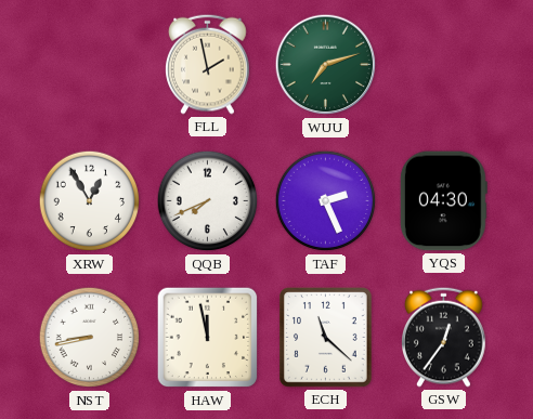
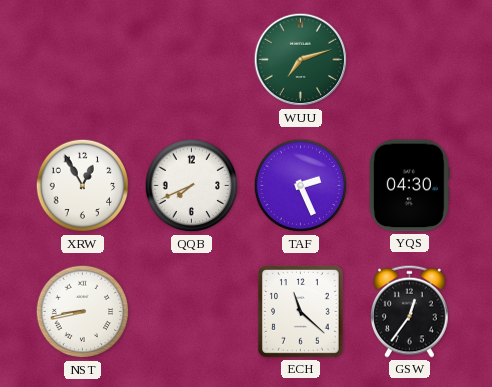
FLL: 1:58 -> none (208, 64)
HAW: 11:58 -> none (208, 338)
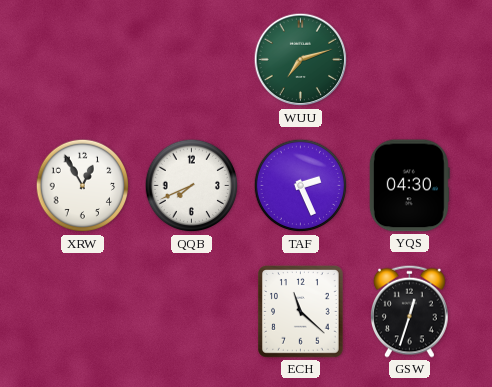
NST: 8:43 -> none (83, 312)
GSW: 12:36 -> 12:33 (410, 311)
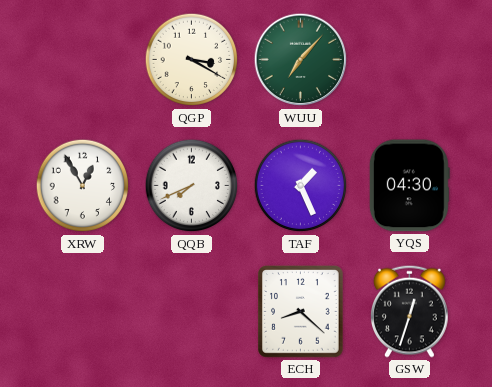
QGP: none -> 3:20 (192, 60)
WUU: 7:12 -> 7:07 (301, 60)
TAF: 2:26 -> 1:26 (301, 186)
ECH: 11:22 -> 8:22 (301, 312)
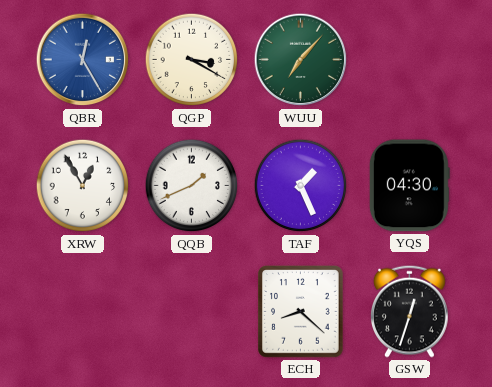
QBR: none -> 12:25 (83, 60)
QQB: 7:41 -> 1:41 (192, 186)
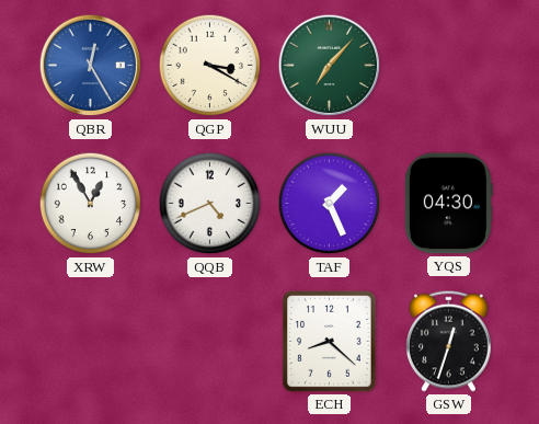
QQB: 1:41 -> 4:41 (210, 204)
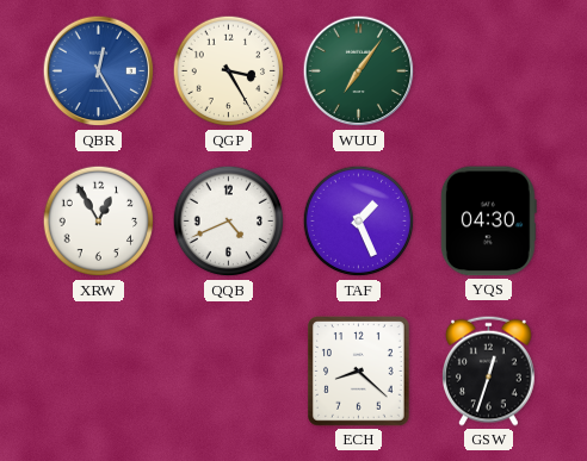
QGP: 3:20 -> 3:25 (229, 71)
WUU: 7:07 -> 7:06 (359, 71)
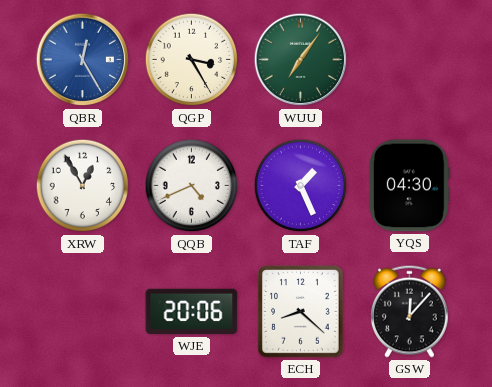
WJE: none -> 20:06 (192, 312)
GSW: 12:33 -> 12:07 (410, 311)
